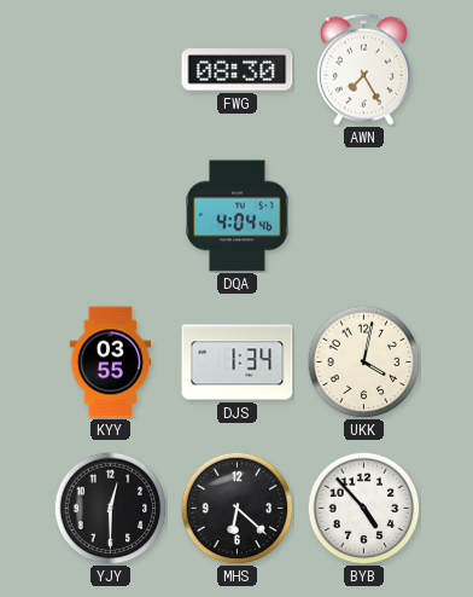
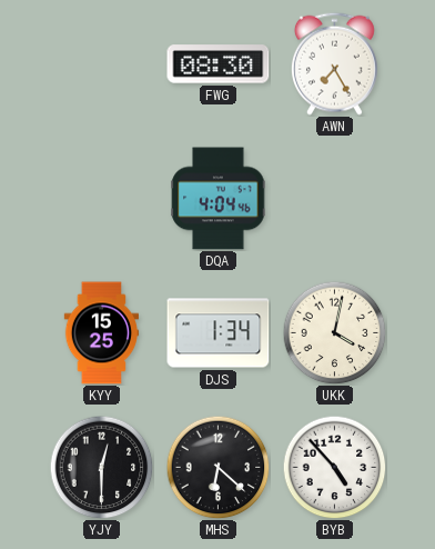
KYY: 03:55 -> 15:25 (101, 333)
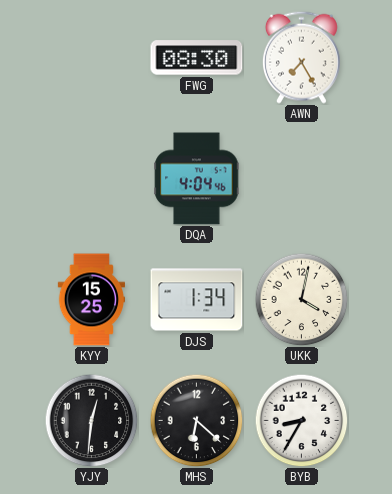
YJY: 12:30 -> 12:31 (91, 420)
BYB: 4:53 -> 8:35 (301, 420)
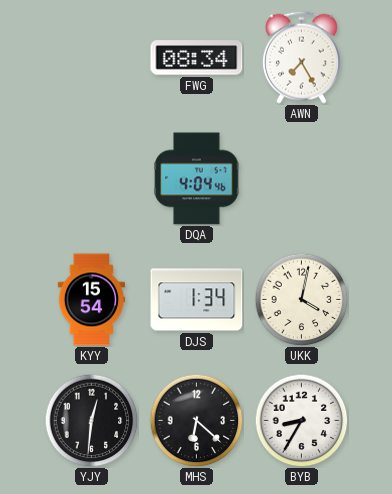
FWG: 08:30 -> 08:34 (197, 58)
KYY: 15:25 -> 15:54 (91, 300)
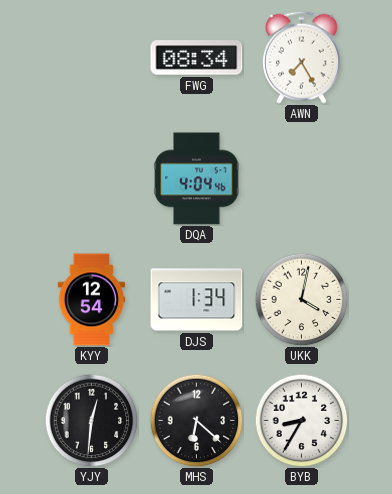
KYY: 15:54 -> 12:54 (91, 300)
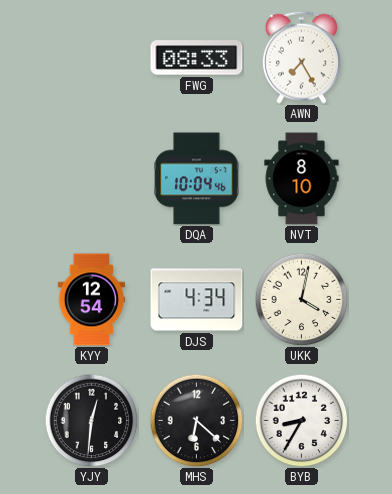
FWG: 08:34 -> 08:33 (197, 58)
DQA: 4:04 -> 10:04 (197, 179)
NVT: none -> 8:10 (302, 179)
DJS: 1:34 -> 4:34 (197, 300)
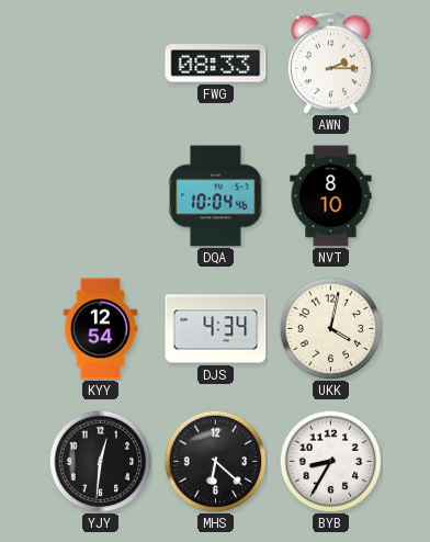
AWN: 7:25 -> 2:15 (330, 63)
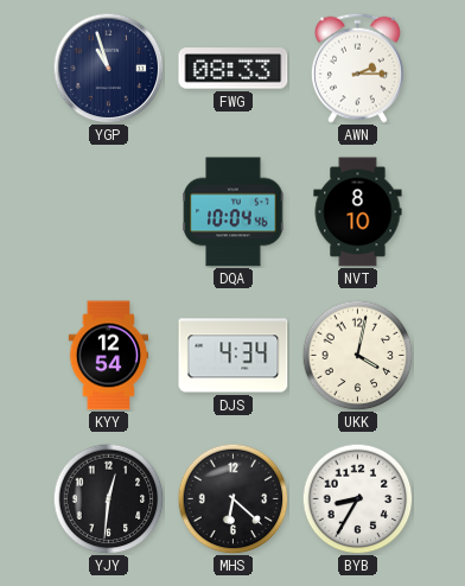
YGP: none -> 10:57 (108, 68)
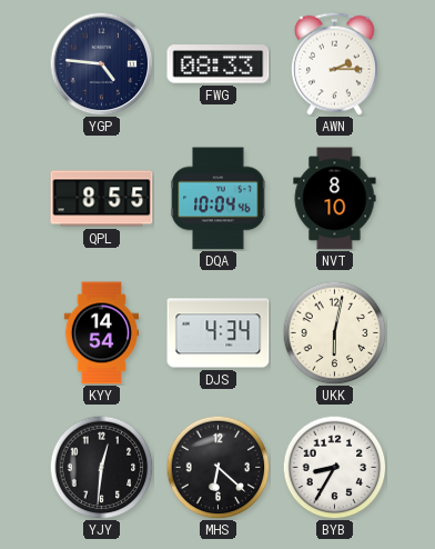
YGP: 10:57 -> 4:46 (101, 63)
QPL: none -> 8:55 (102, 199)
KYY: 12:54 -> 14:54 (101, 333)
UKK: 4:02 -> 6:02 (334, 332)
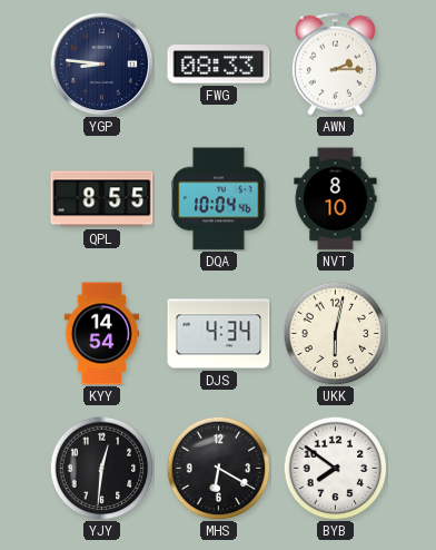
YGP: 4:46 -> 8:46 (101, 63)
MHS: 6:22 -> 6:20 (218, 468)
BYB: 8:35 -> 7:51 (335, 468)
